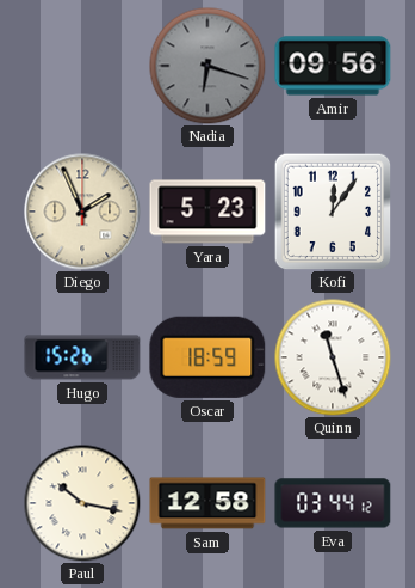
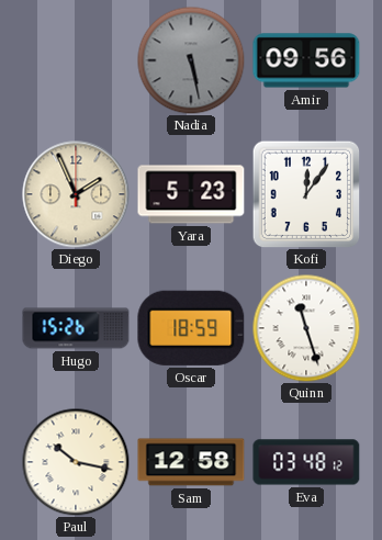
Nadia: 6:18 -> 5:28 (191, 60)
Eva: 03:44 -> 03:48 (306, 462)
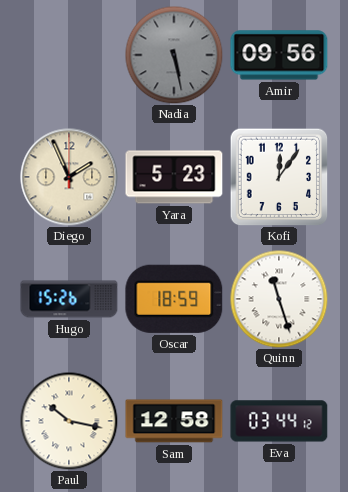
Eva: 03:48 -> 03:44 (279, 421)
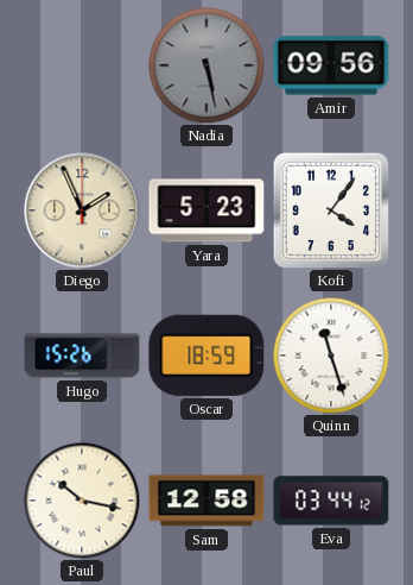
Kofi: 12:06 -> 4:06 (331, 210)
